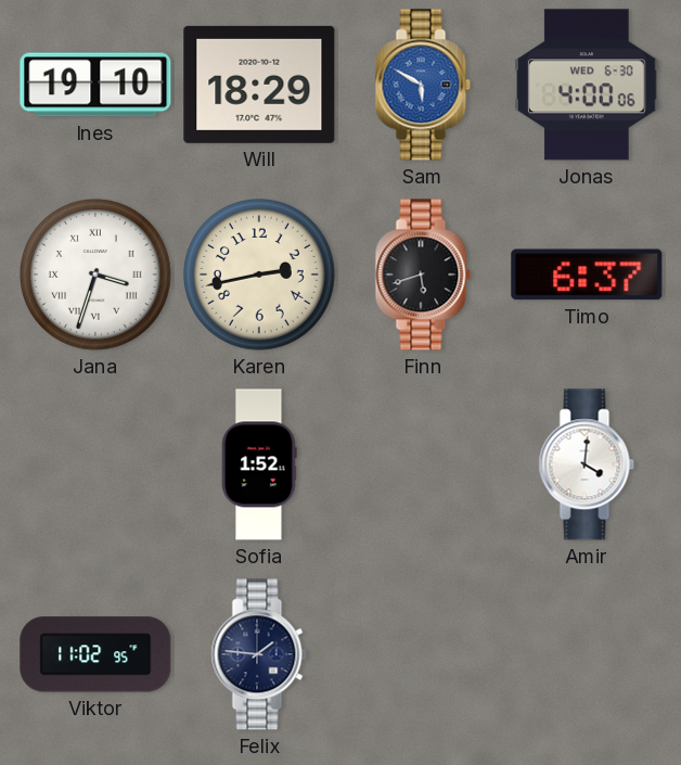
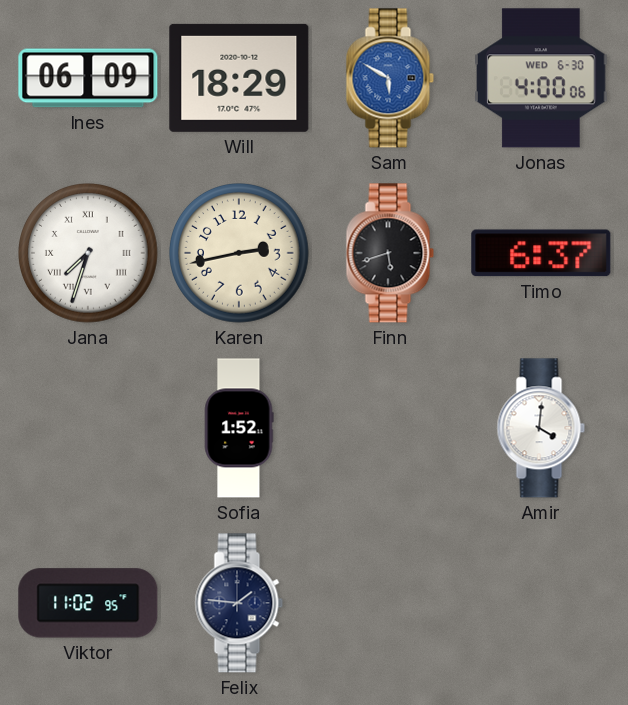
Ines: 19:10 -> 06:09 (88, 78)
Jana: 3:33 -> 7:33 (89, 254)
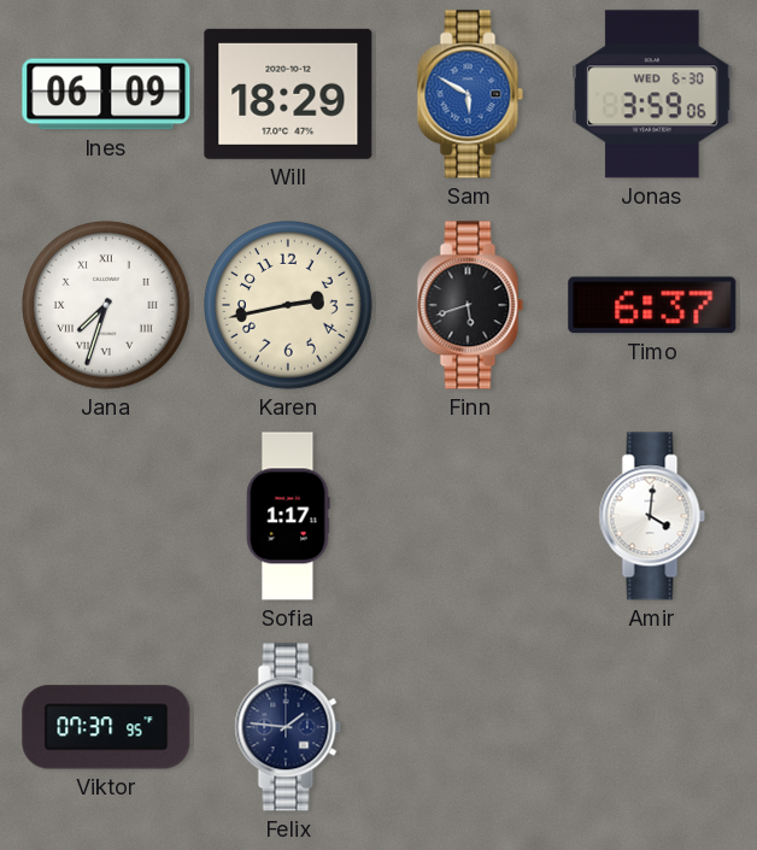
Jonas: 4:00 -> 3:59 (653, 94)
Sofia: 1:52 -> 1:17 (288, 516)
Viktor: 11:02 -> 07:37 (106, 727)
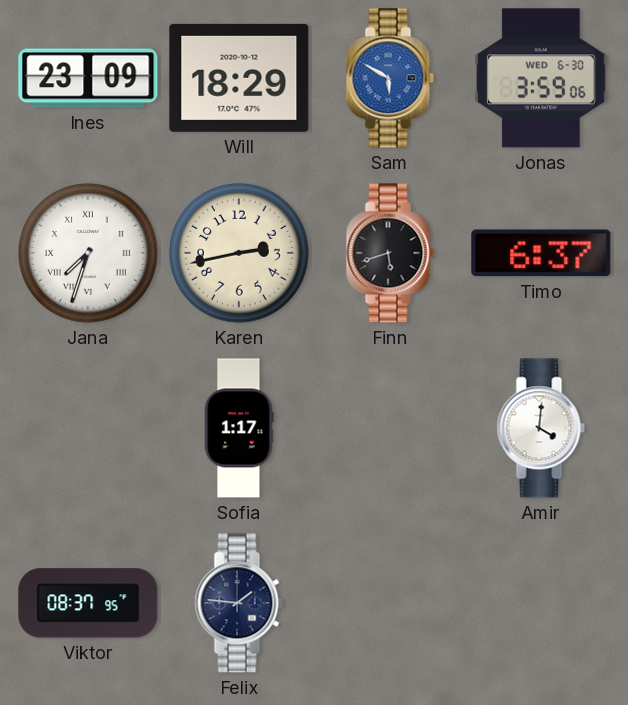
Ines: 06:09 -> 23:09 (88, 78)
Viktor: 07:37 -> 08:37 (88, 603)
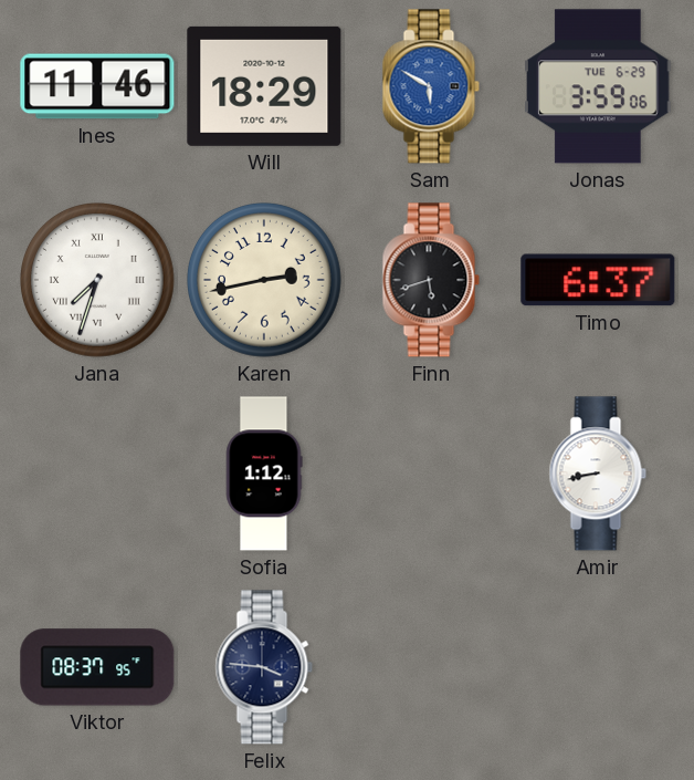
Ines: 23:09 -> 11:46 (97, 86)
Jonas date: WED 6-30 -> TUE 6-29 (599, 86)
Sofia: 1:17 -> 1:12 (264, 474)
Amir: 4:01 -> 8:43 (598, 474)
Felix: 1:46 -> 3:46 (264, 667)
